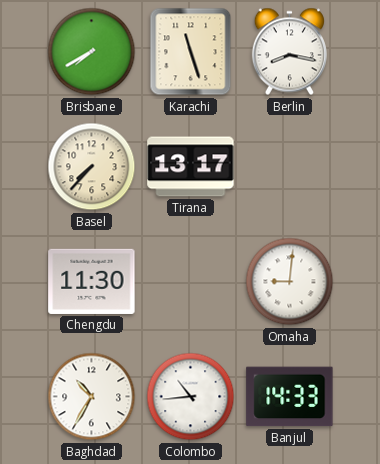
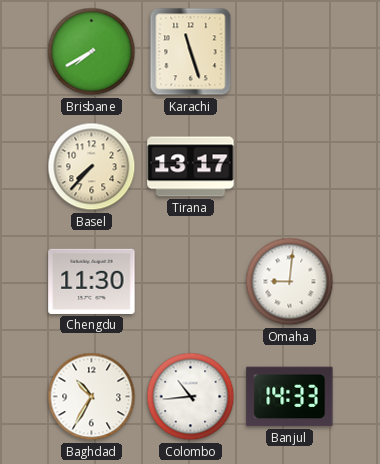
Berlin: 8:17 -> none (289, 52)
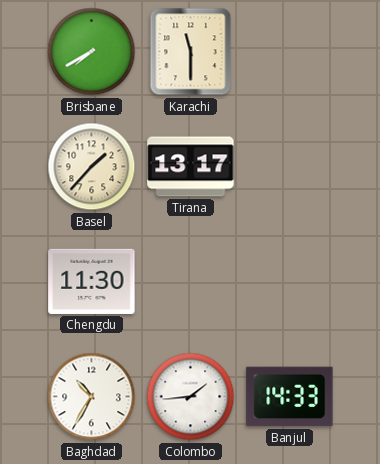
Karachi: 11:27 -> 11:30 (191, 52)
Basel: 7:37 -> 1:37 (92, 167)
Omaha: 9:01 -> none (290, 282)
Colombo: 10:44 -> 1:44 (191, 397)
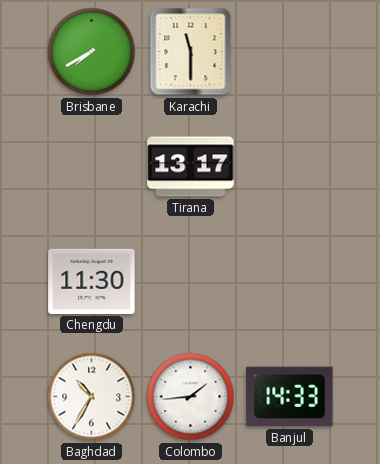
Basel: 1:37 -> none (92, 167)
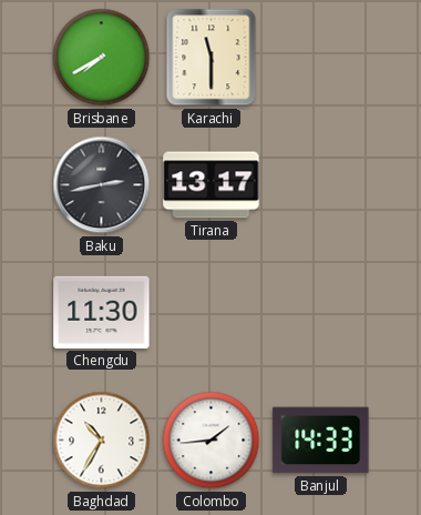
Baku: none -> 2:43 (102, 185)
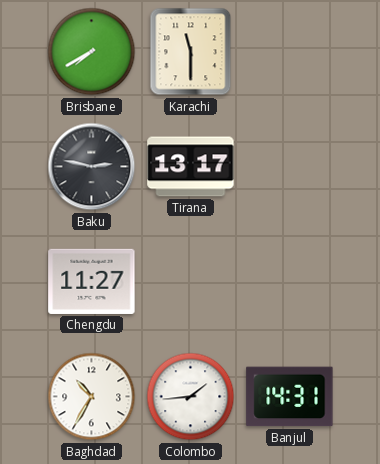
Baku: 2:43 -> 2:47 (92, 167)
Chengdu: 11:30 -> 11:27 (92, 281)
Banjul: 14:33 -> 14:31 (290, 397)
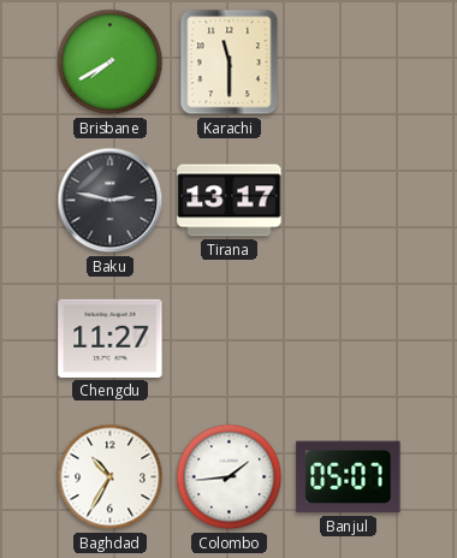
Banjul: 14:31 -> 05:07 (349, 477)
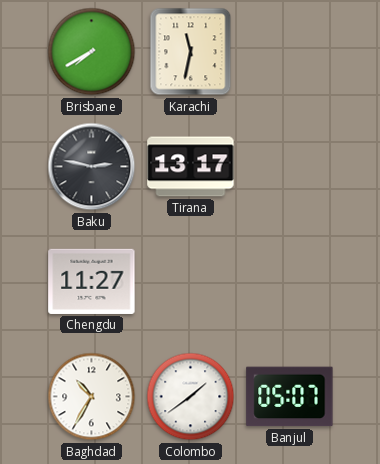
Karachi: 11:30 -> 11:32 (191, 52)
Colombo: 1:44 -> 1:39 (191, 397)
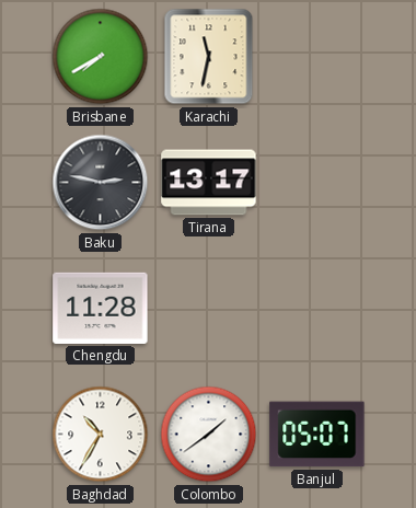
Chengdu: 11:27 -> 11:28 (101, 308)
